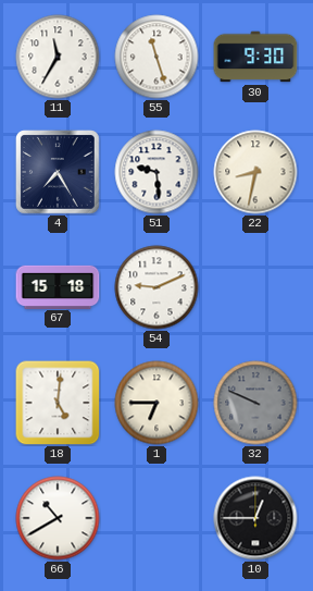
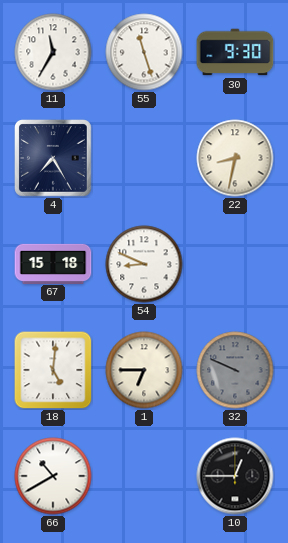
51: 9:29 -> none (156, 172)
54: 9:11 -> 8:49 (144, 264)
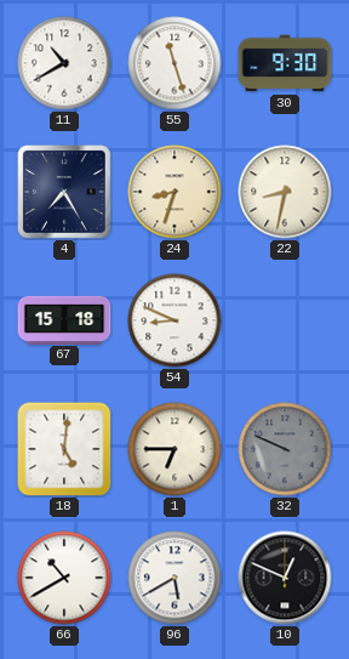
11: 11:35 -> 10:40 (64, 63)
24: none -> 8:33 (174, 192)
96: none -> 5:40 (174, 578)
10: 12:45 -> 12:49 (285, 578)
